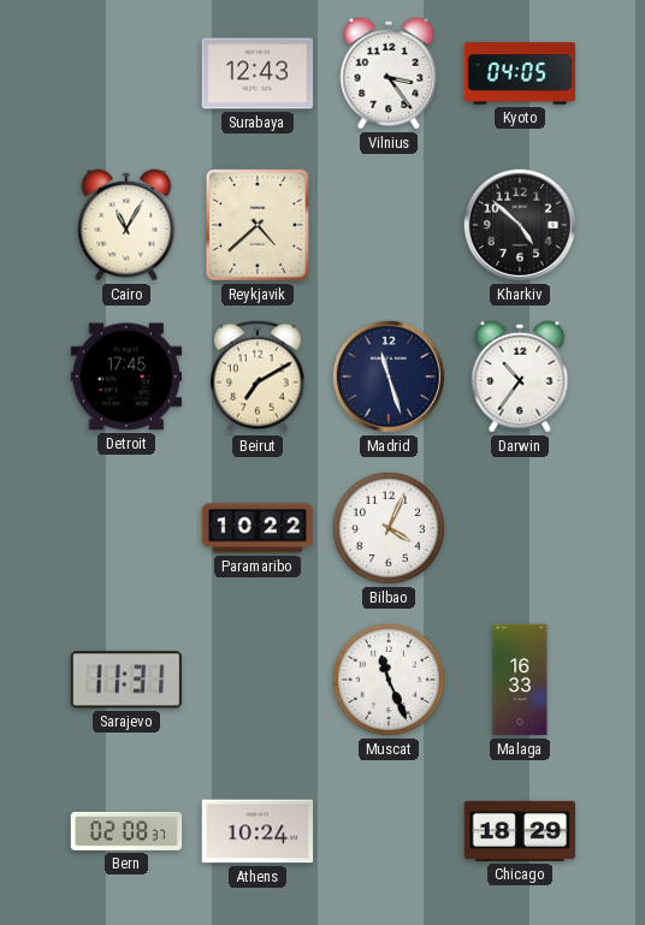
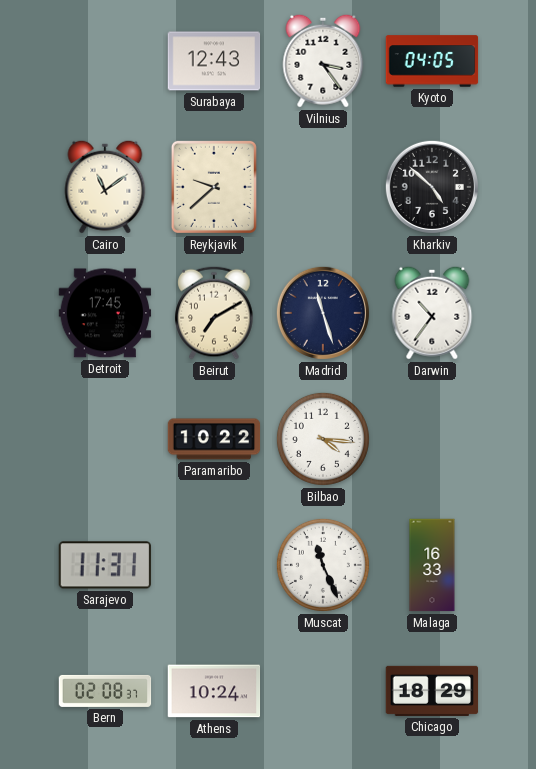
Cairo: 11:05 -> 11:09 (105, 187)
Reykjavik: 4:38 -> 9:38 (214, 187)
Bilbao: 4:04 -> 4:16 (323, 439)
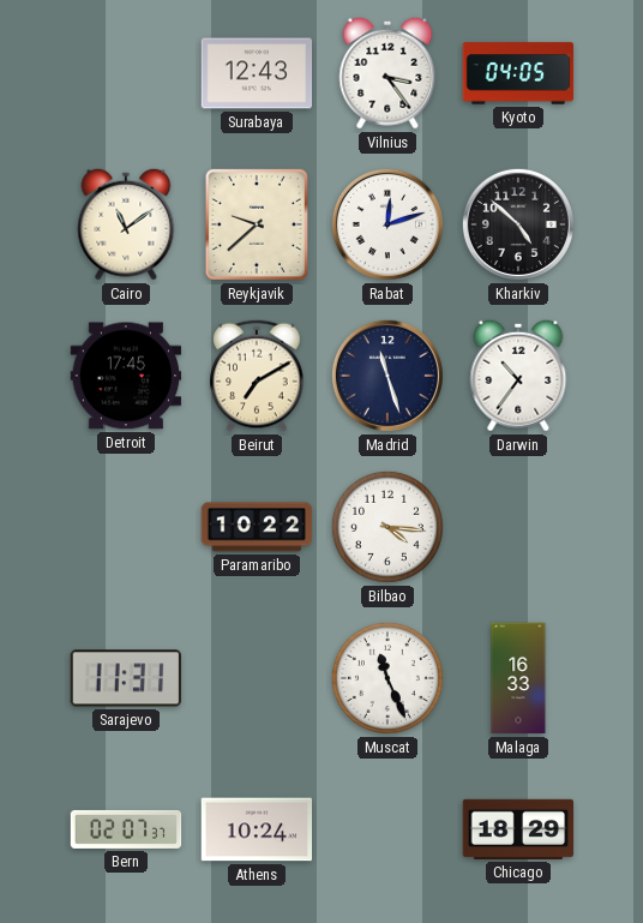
Rabat: none -> 12:12 (387, 224)
Bern: 02:08 -> 02:07 (126, 829)
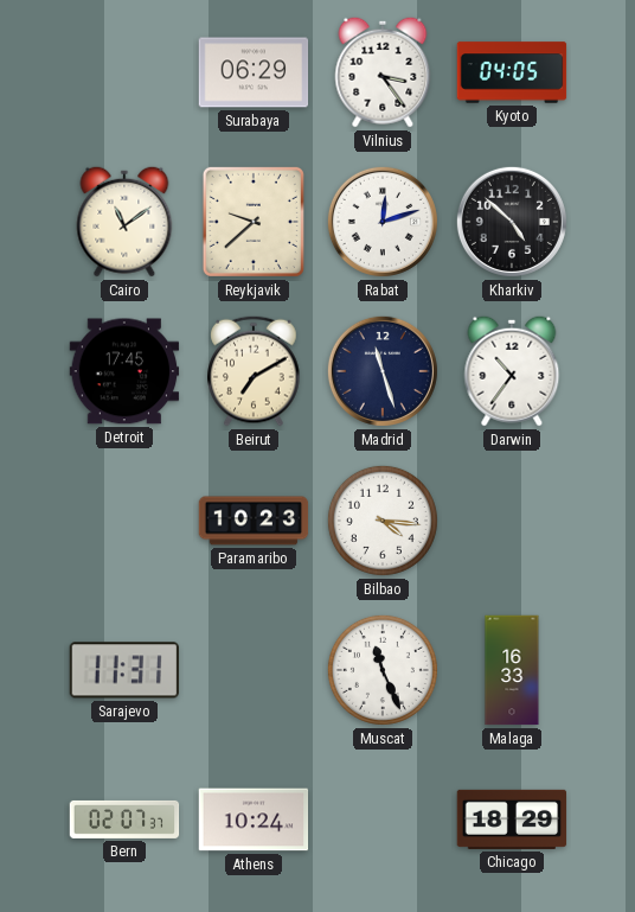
Surabaya: 12:43 -> 06:29 (254, 72)
Paramaribo: 10:22 -> 10:23 (254, 521)
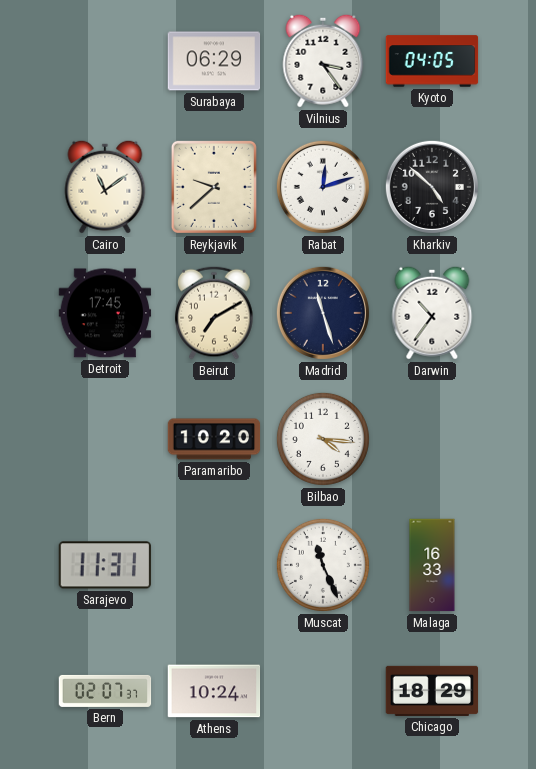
Paramaribo: 10:23 -> 10:20 (214, 439)
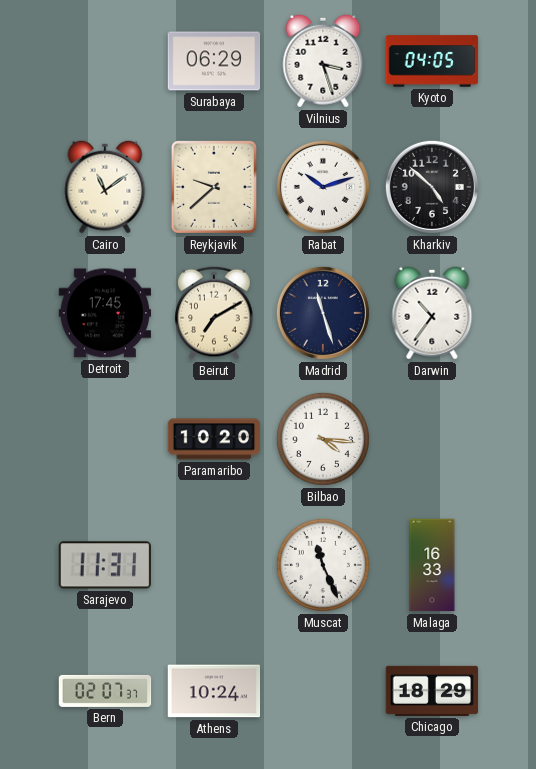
Vilnius: 3:24 -> 3:27 (323, 61)
Rabat: 12:12 -> 10:12 (323, 187)
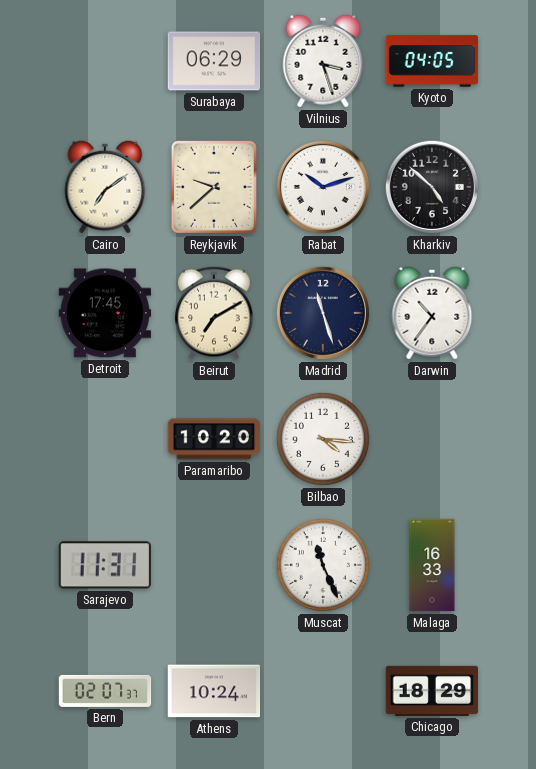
Cairo: 11:09 -> 7:09 (105, 187)
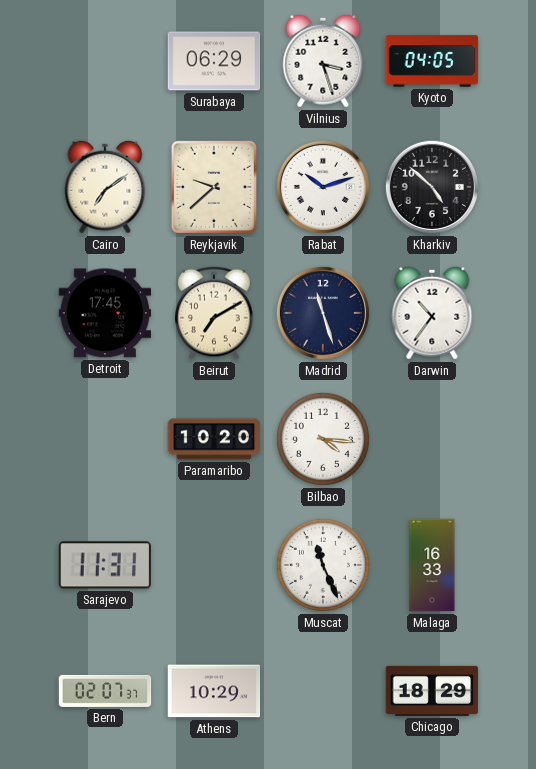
Athens: 10:24 -> 10:29 (214, 691)
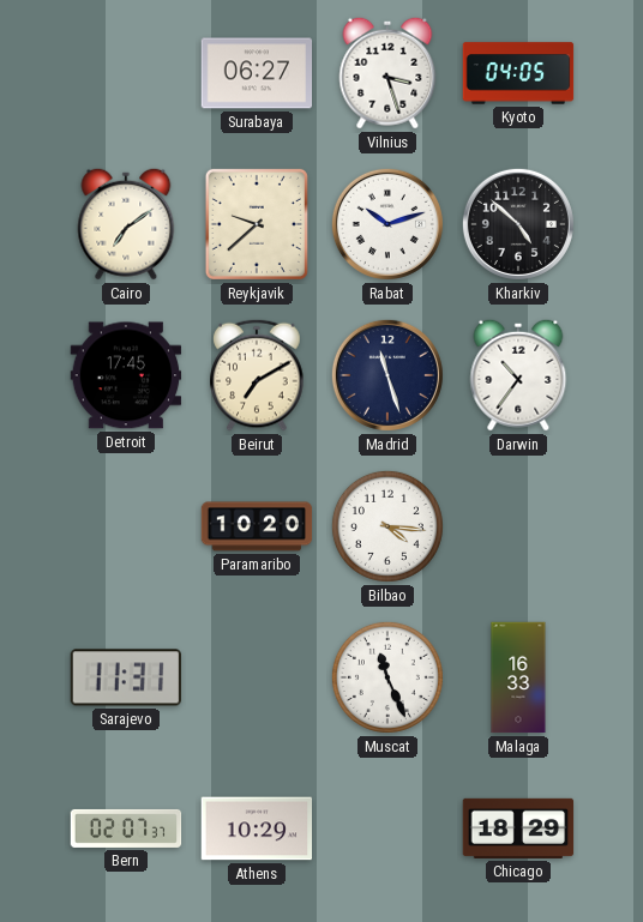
Surabaya: 06:29 -> 06:27 (257, 73)
